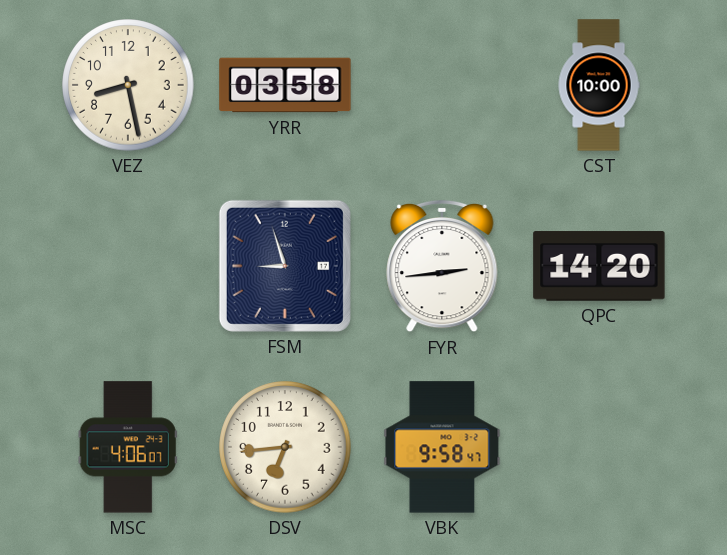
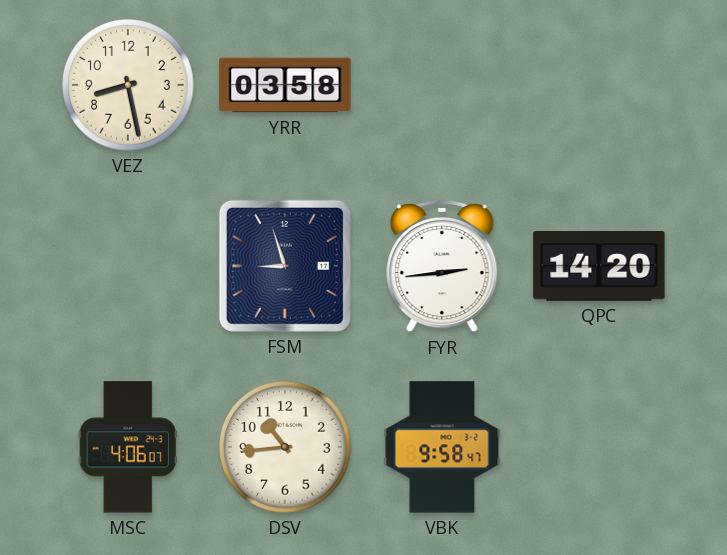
CST: 10:00 -> none (599, 85)
DSV: 6:44 -> 10:44 (285, 447)
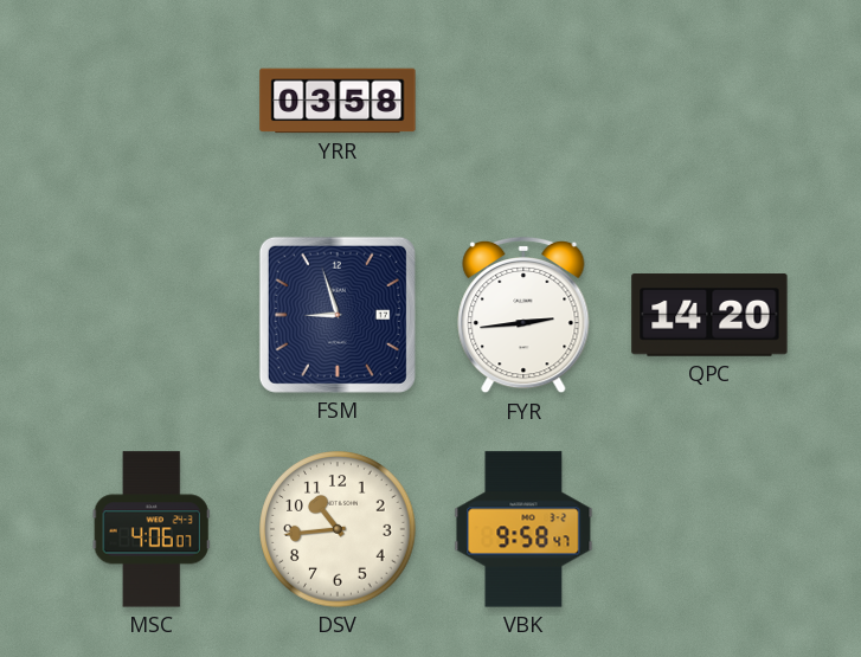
VEZ: 8:28 -> none (128, 85)
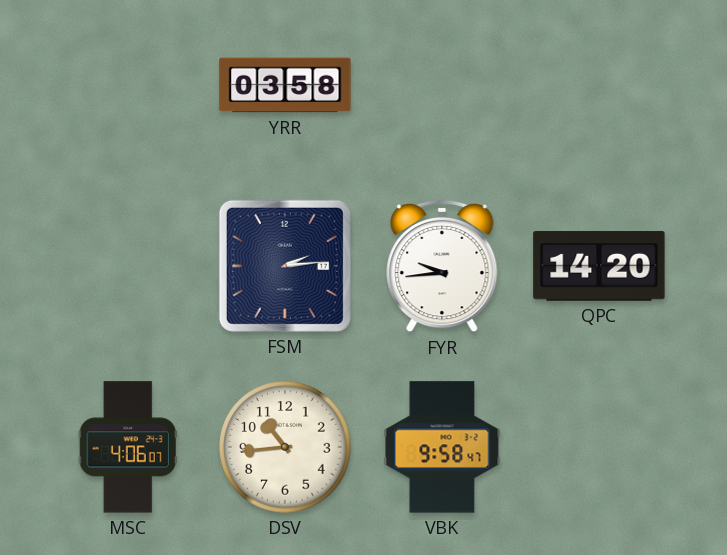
FSM: 8:57 -> 2:14 (285, 266)
FYR: 2:44 -> 9:44 (442, 266)
